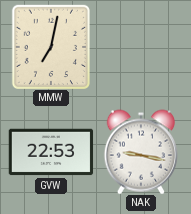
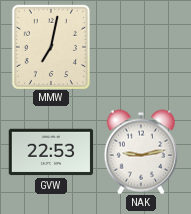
NAK: 9:17 -> 9:13 (141, 152)
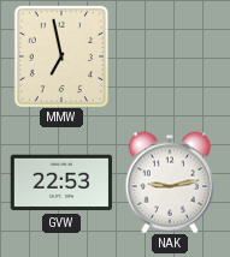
MMW: 7:02 -> 6:58 (61, 56)
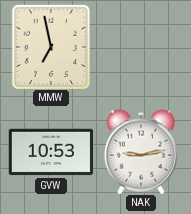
GVW: 22:53 -> 10:53 (51, 152)
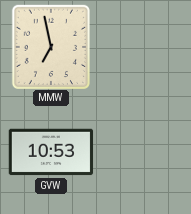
NAK: 9:13 -> none (141, 152)
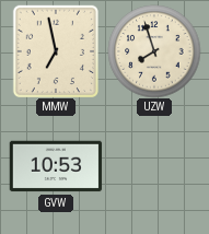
UZW: none -> 7:57 (154, 51)
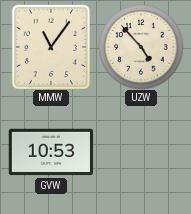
MMW: 6:58 -> 11:06 (51, 47)
UZW: 7:57 -> 4:53 (141, 47)
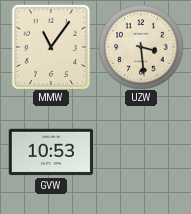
UZW: 4:53 -> 3:29 (141, 47)
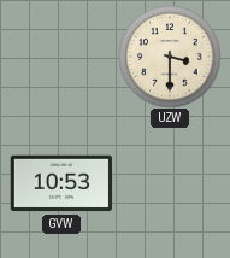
MMW: 11:06 -> none (51, 47)
UZW: 3:29 -> 3:30 (170, 57)
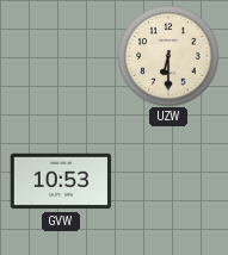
UZW: 3:30 -> 6:30 (168, 56)
